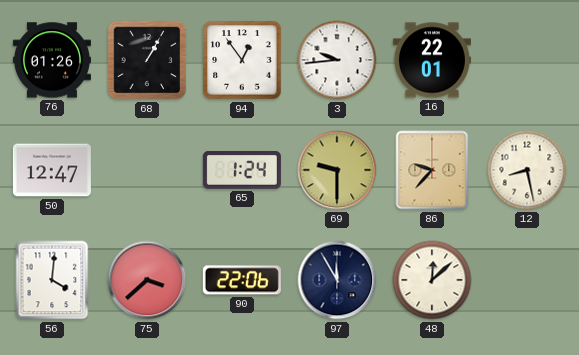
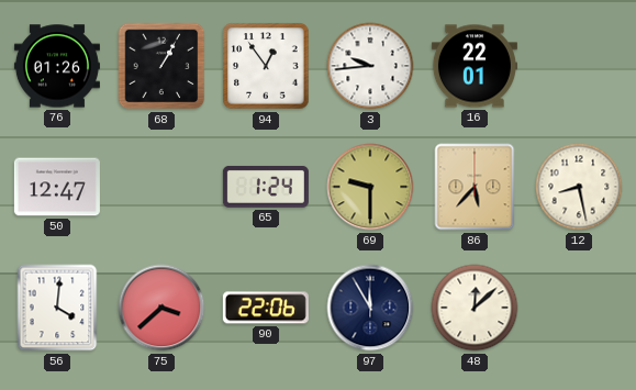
86: 9:37 -> 5:37 (475, 187)
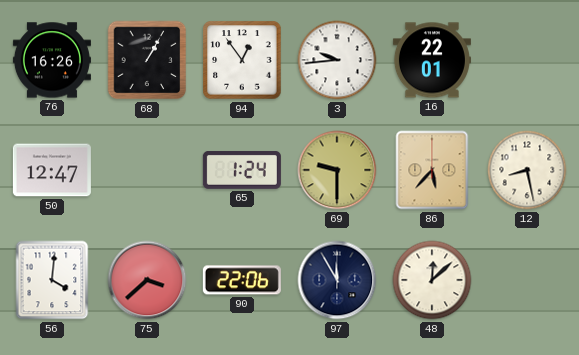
76: 01:26 -> 16:26 (52, 60)
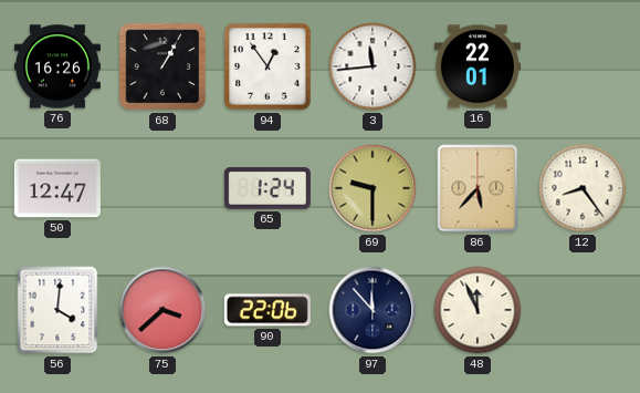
3: 9:44 -> 11:44 (373, 66)
12: 8:28 -> 8:24 (583, 188)
97: 11:55 -> 11:53 (373, 310)
48: 12:08 -> 11:56 (478, 310)
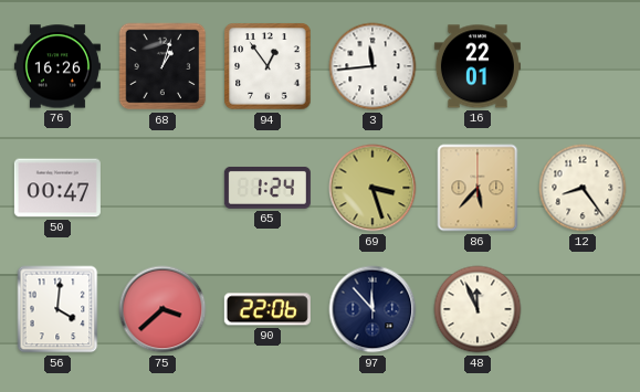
68: 1:05 -> 1:03 (162, 66)
50: 12:47 -> 00:47 (57, 188)
69: 9:30 -> 3:27 (373, 188)
